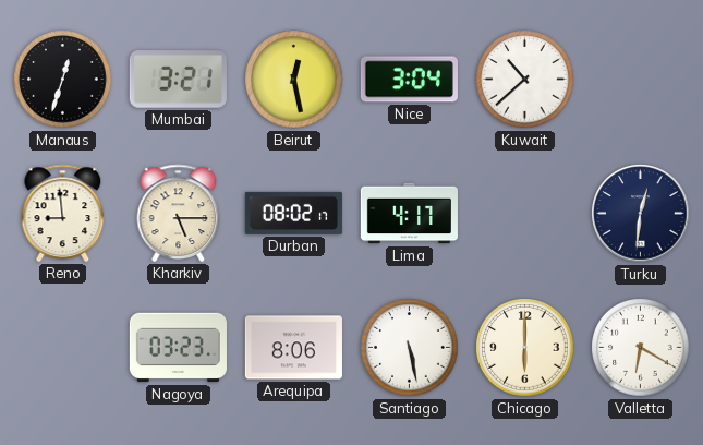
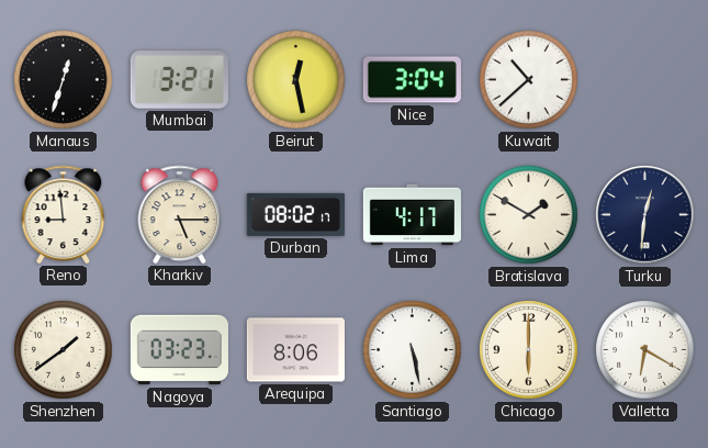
Bratislava: none -> 1:50 (529, 215)
Shenzhen: none -> 1:39 (64, 350)
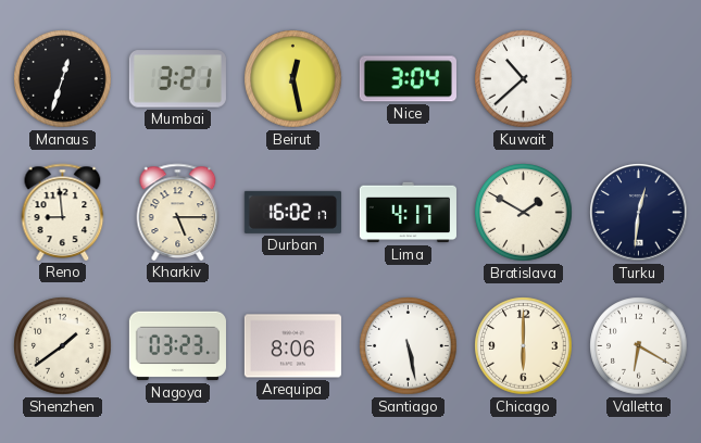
Durban: 08:02 -> 16:02 (292, 212)
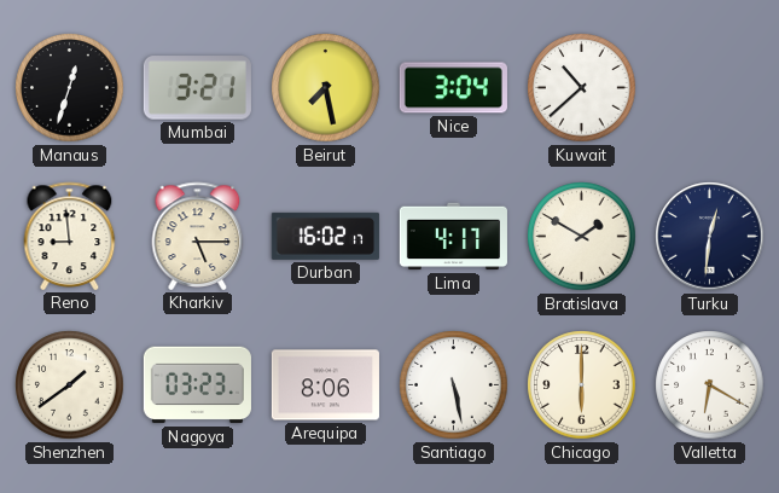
Beirut: 12:28 -> 7:28 (326, 88)
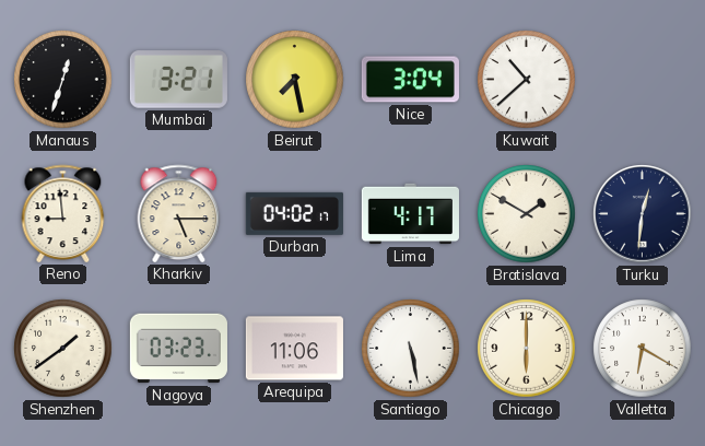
Durban: 16:02 -> 04:02 (294, 213)
Arequipa: 8:06 -> 11:06 (294, 349)
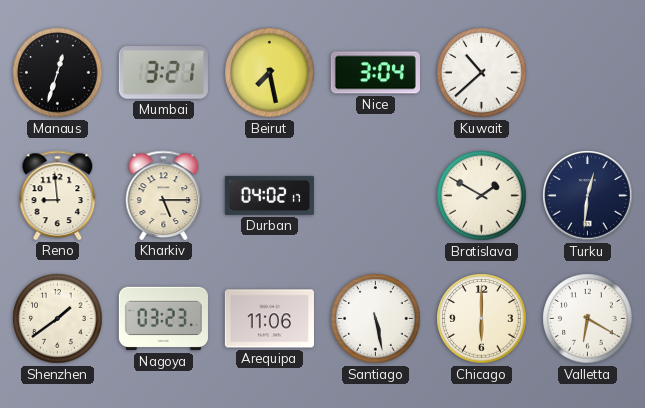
Lima: 4:17 -> none (410, 214)
